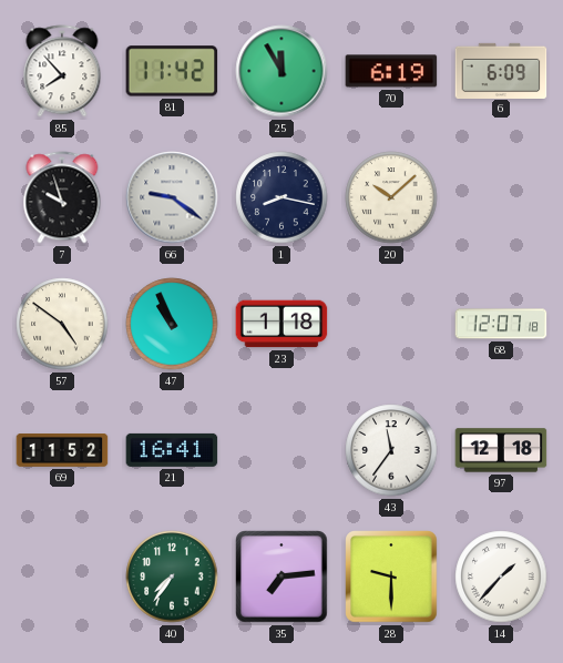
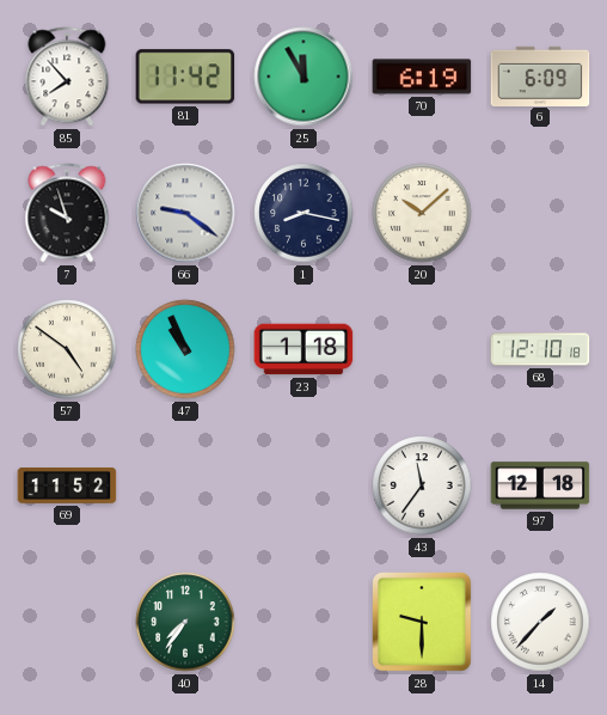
68: 12:07 -> 12:10 (540, 349)
21: 16:41 -> none (172, 450)
35: 7:14 -> none (281, 577)
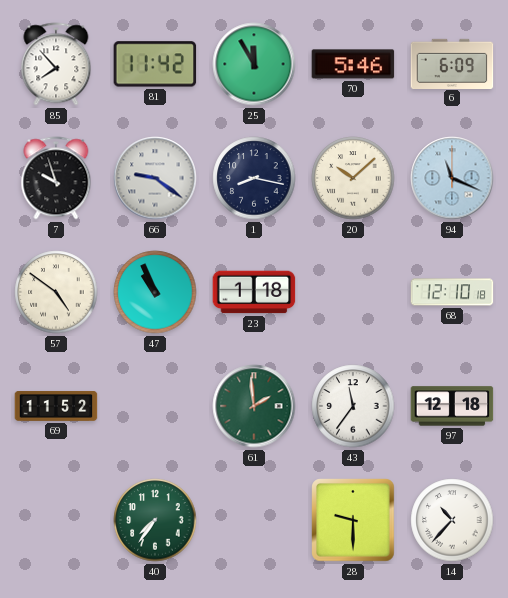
70: 6:19 -> 5:46 (353, 64)
94: none -> 11:19 (452, 178)
61: none -> 1:59 (254, 406)
14: 1:37 -> 10:37 (452, 520)
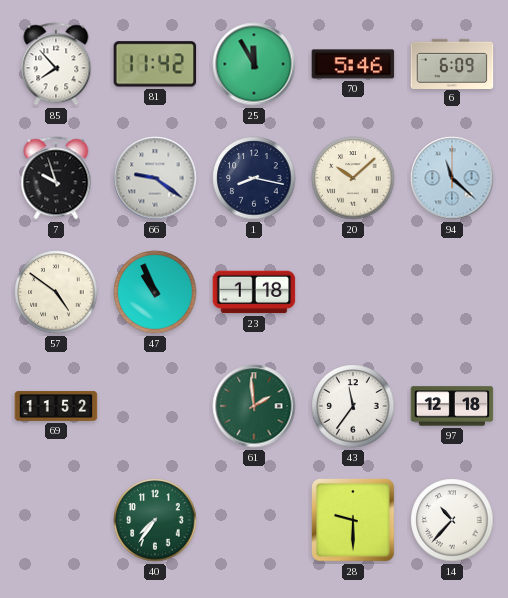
94: 11:19 -> 11:22 (452, 178)
68: 12:10 -> none (452, 292)
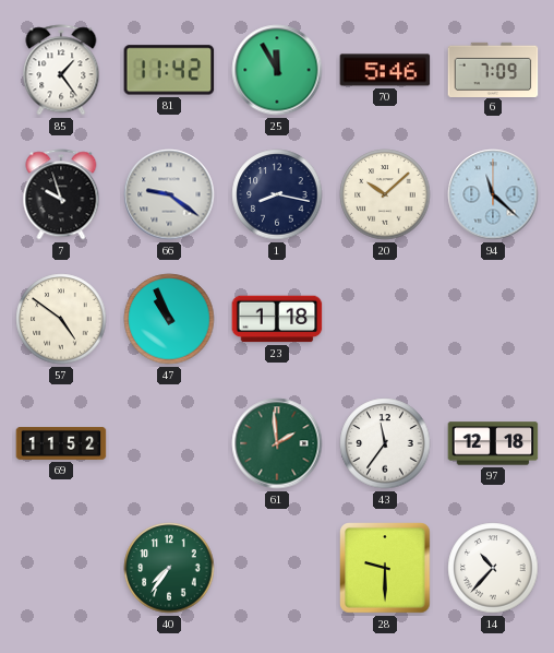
85: 7:53 -> 1:24 (61, 70)
6: 6:09 -> 7:09 (493, 69)
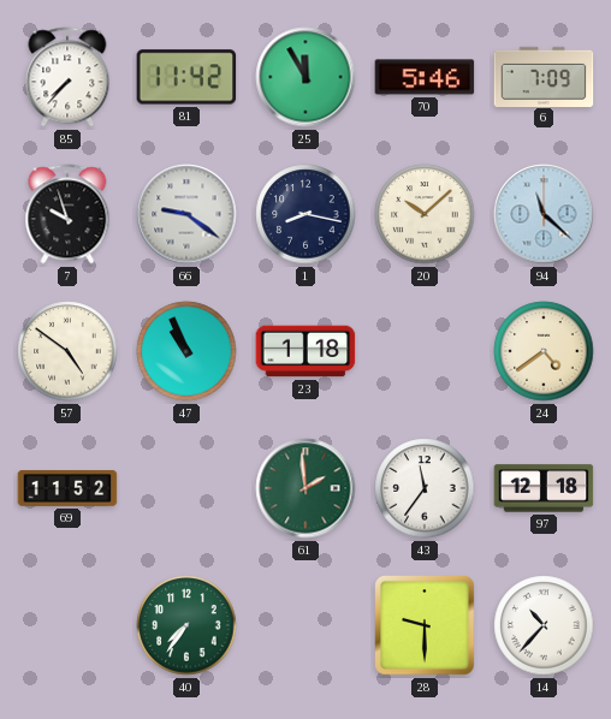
85: 1:24 -> 7:37 (67, 77)
24: none -> 4:39 (544, 351)
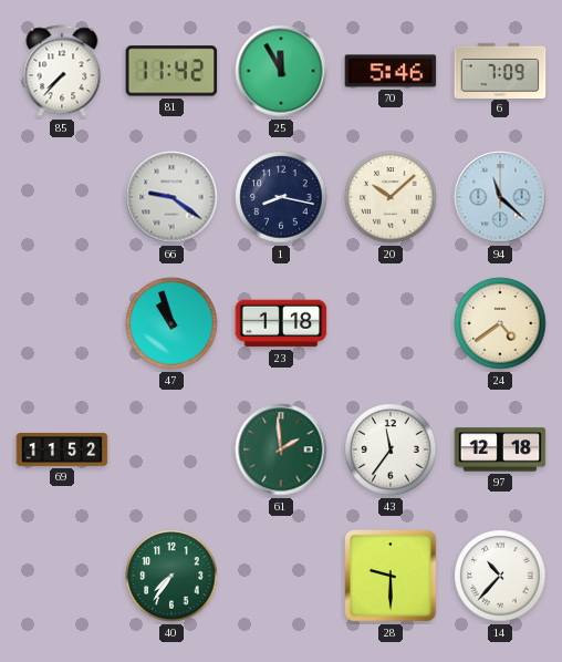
7: 9:57 -> none (67, 214)
57: 4:51 -> none (67, 351)
47: 10:56 -> 10:57 (171, 323)
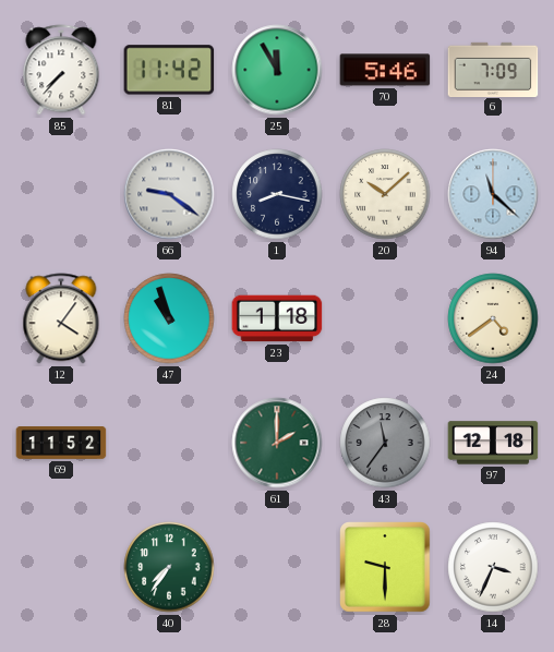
12: none -> 4:06 (61, 318)
61: 1:59 -> 2:00 (277, 443)
43 dial: white -> grey (385, 443)
14: 10:37 -> 3:34 (493, 567)
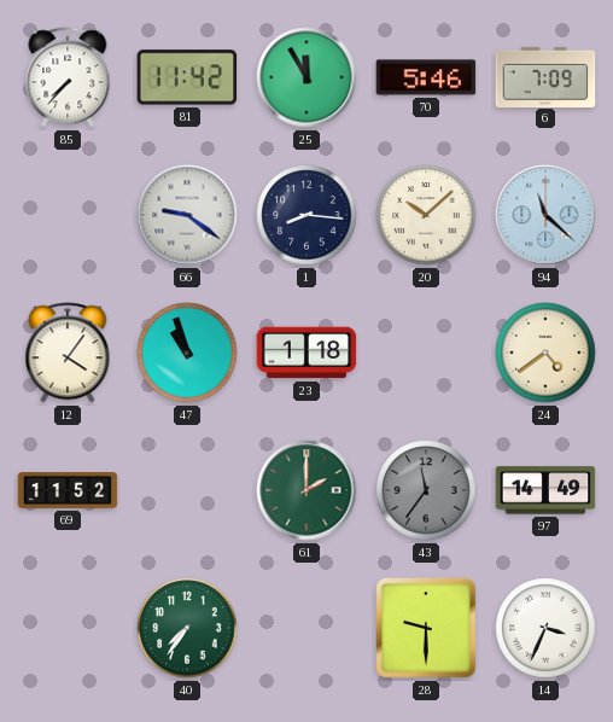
1: 8:17 -> 8:16 (306, 215)
97: 12:18 -> 14:49 (545, 490)
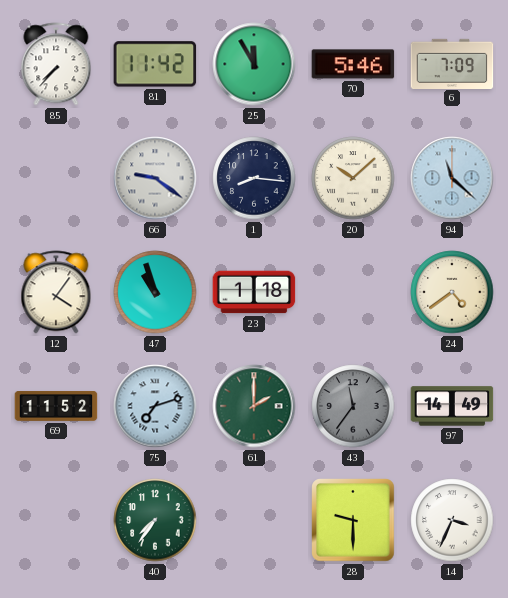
75: none -> 7:12 (155, 406)
